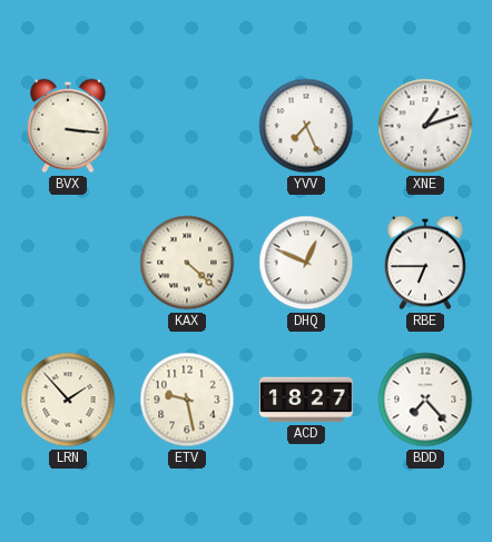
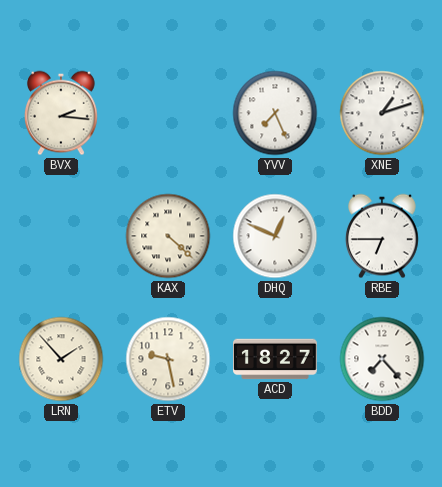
BVX: 3:16 -> 2:16 (61, 113)
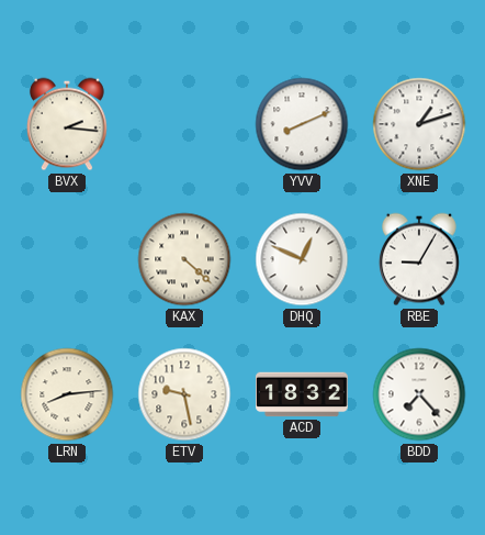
YVV: 7:26 -> 8:11 (302, 124)
RBE: 6:45 -> 9:05 (419, 259)
LRN: 1:53 -> 8:14 (67, 394)
ACD: 18:27 -> 18:32 (303, 394)
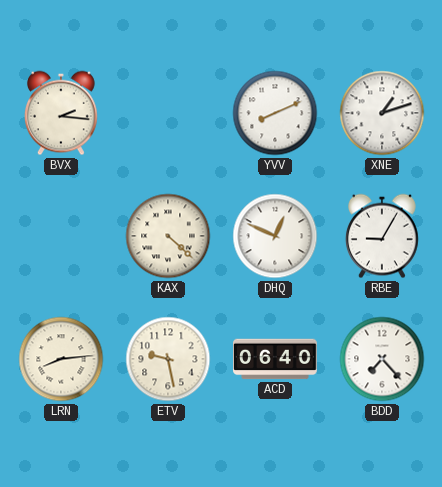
ACD: 18:32 -> 06:40 (276, 359)
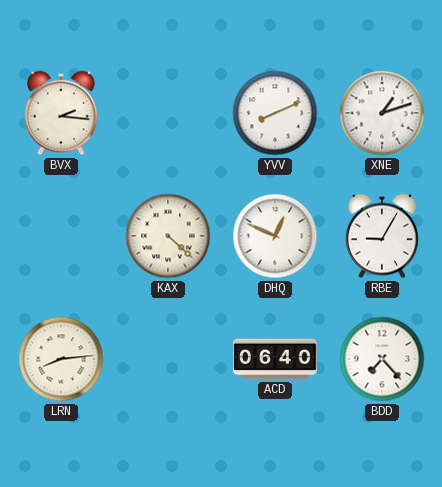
ETV: 9:28 -> none (168, 359)
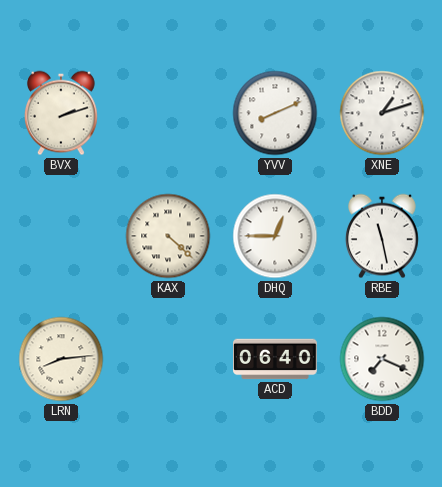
BVX: 2:16 -> 2:12 (61, 113)
DHQ: 12:49 -> 12:45 (275, 236)
RBE: 9:05 -> 11:28 (382, 236)
BDD: 7:23 -> 7:19 (382, 359)
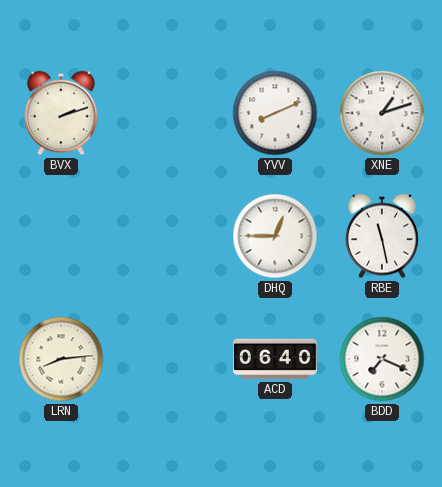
KAX: 4:22 -> none (168, 236)
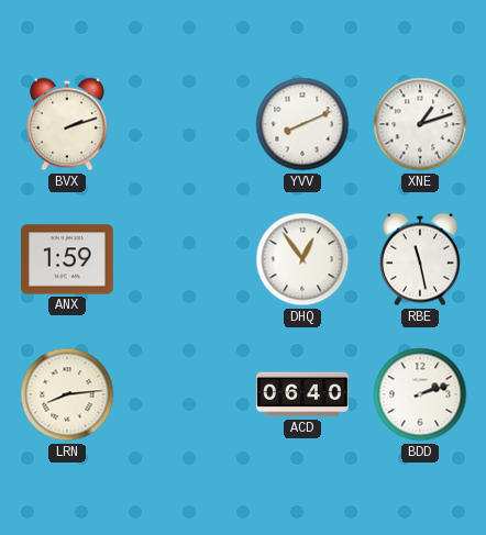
ANX: none -> 1:59 (68, 259)
DHQ: 12:45 -> 12:54 (302, 259)
BDD: 7:19 -> 2:12 (420, 394)
